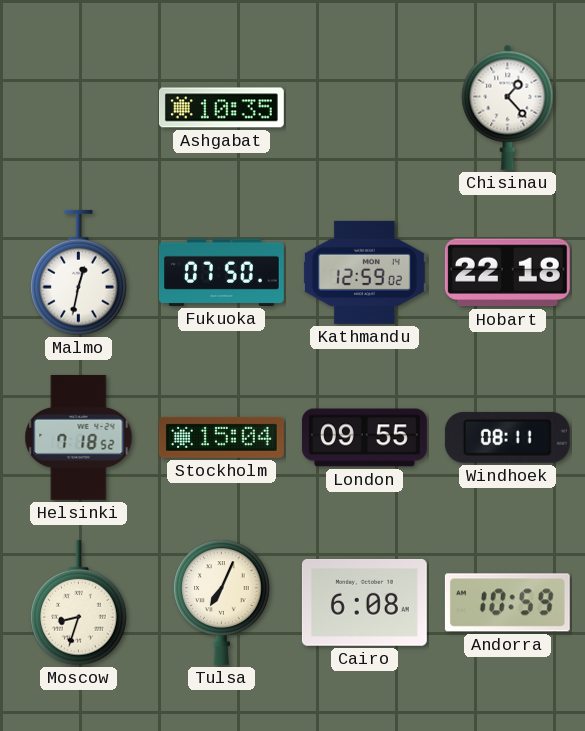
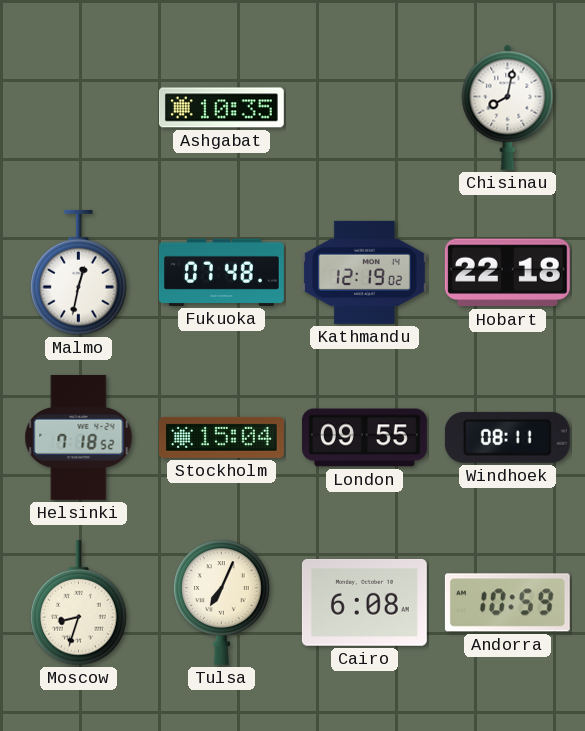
Chisinau: 1:23 -> 8:02 (508, 107)
Fukuoka: 07:50 -> 07:48 (221, 272)
Kathmandu: 12:59 -> 12:19 (364, 272)
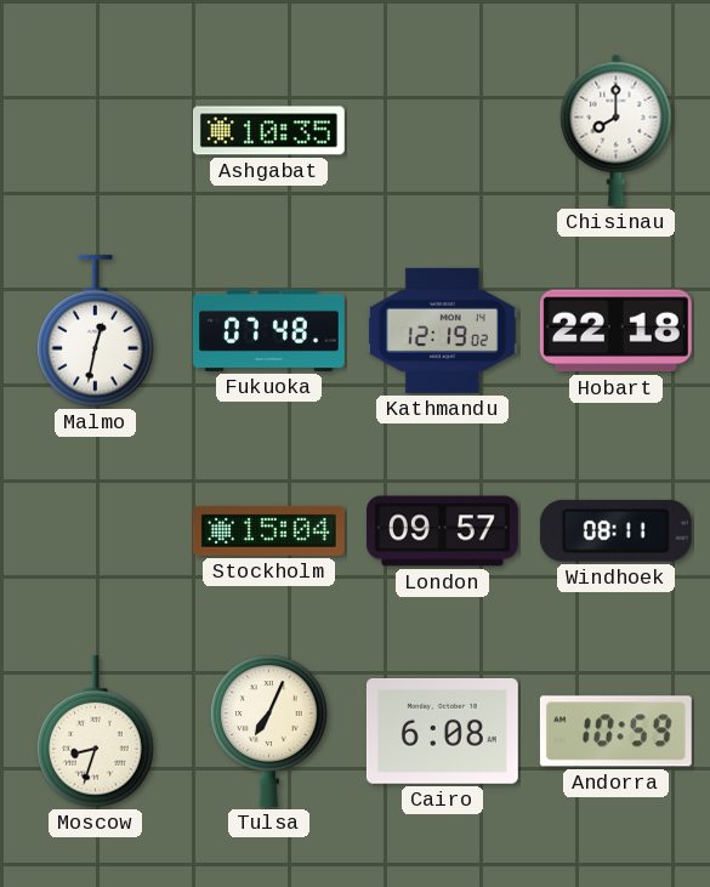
Chisinau: 8:02 -> 8:00 (617, 130)
Helsinki: 7:18 -> none (79, 437)
London: 09:55 -> 09:57 (442, 531)
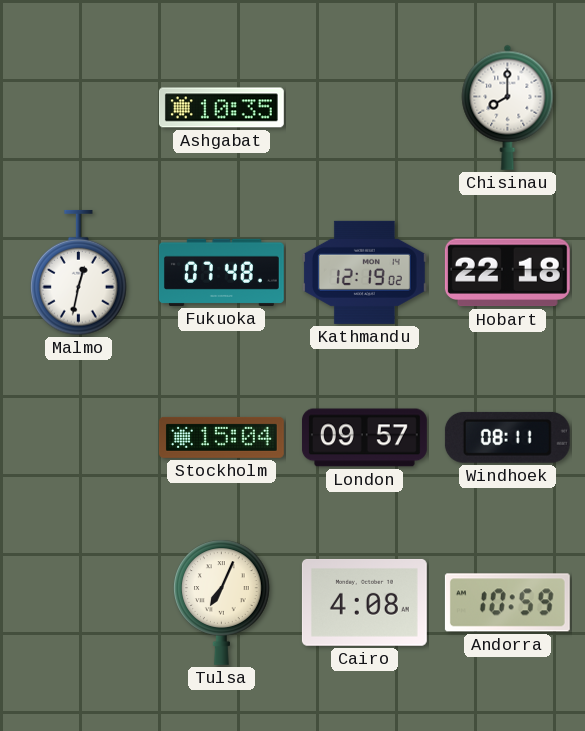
Moscow: 8:33 -> none (96, 732)
Cairo: 6:08 -> 4:08 (364, 602)
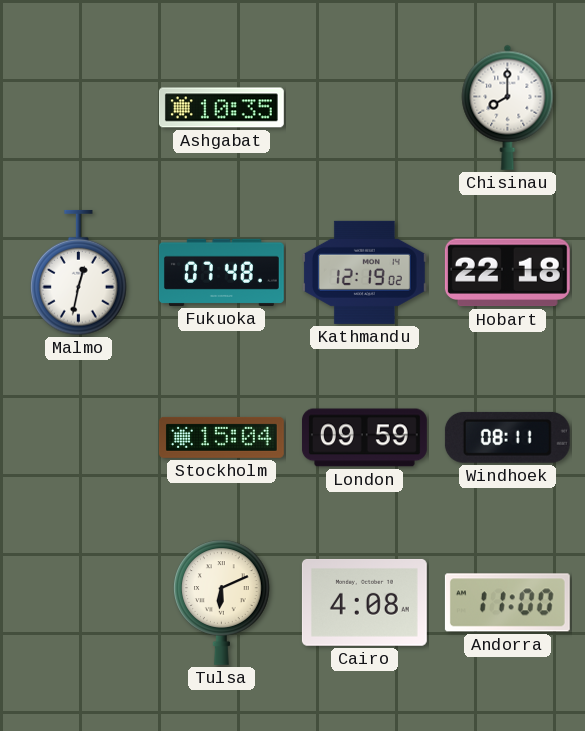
London: 09:57 -> 09:59 (364, 438)
Tulsa: 7:04 -> 6:11 (222, 602)
Andorra: 10:59 -> 11:00 (507, 603)
